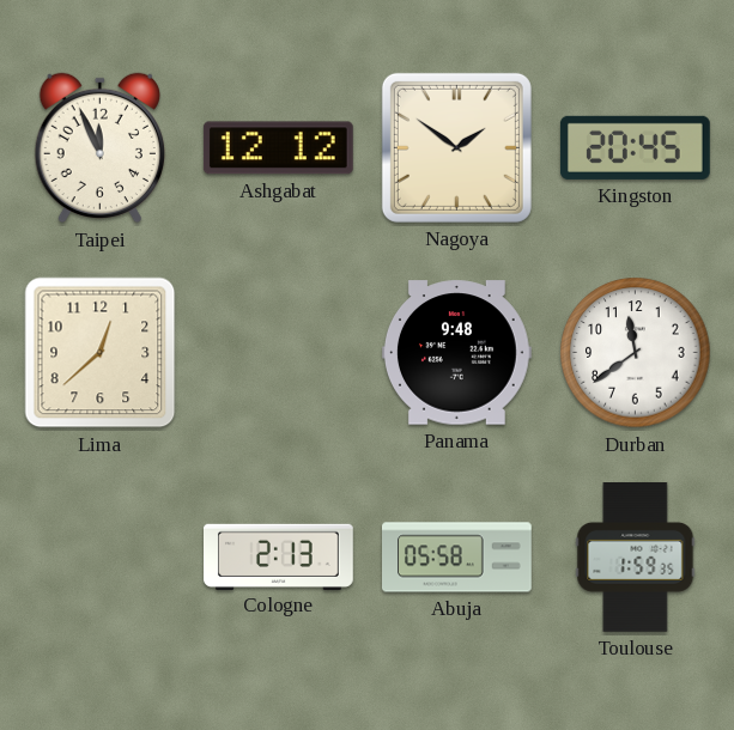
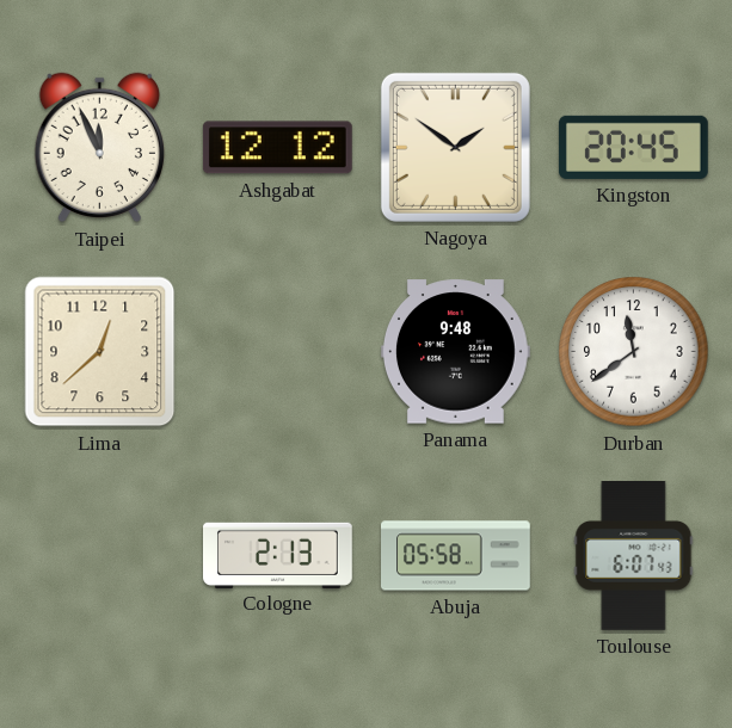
Toulouse: 1:59 -> 6:07 (634, 556)
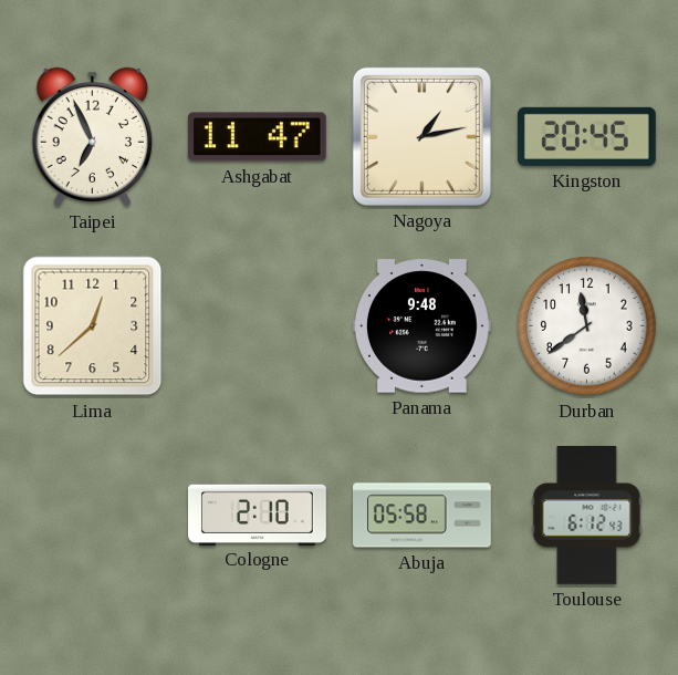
Taipei: 11:56 -> 6:56 (92, 137)
Ashgabat: 12:12 -> 11:47 (257, 137)
Nagoya: 1:51 -> 1:13 (421, 136)
Cologne: 2:13 -> 2:10 (258, 515)
Toulouse: 6:07 -> 6:12 (587, 516)
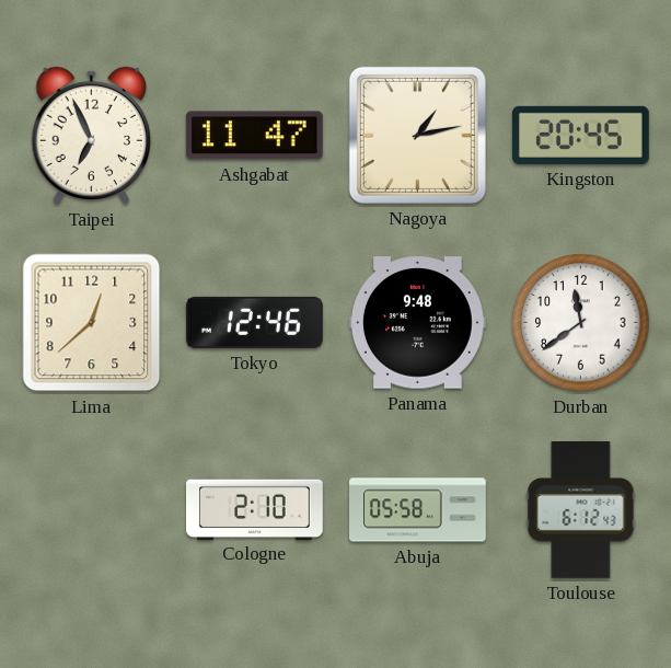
Tokyo: none -> 12:46 (255, 322)
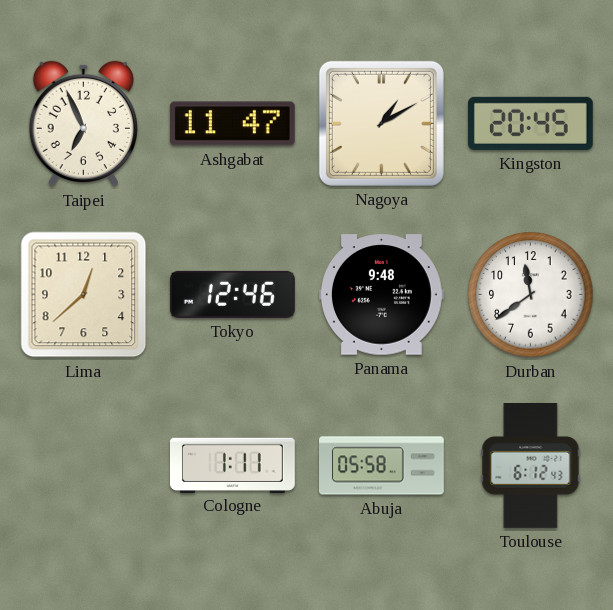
Nagoya: 1:13 -> 1:10 (381, 123)
Cologne: 2:10 -> 1:11 (233, 465)
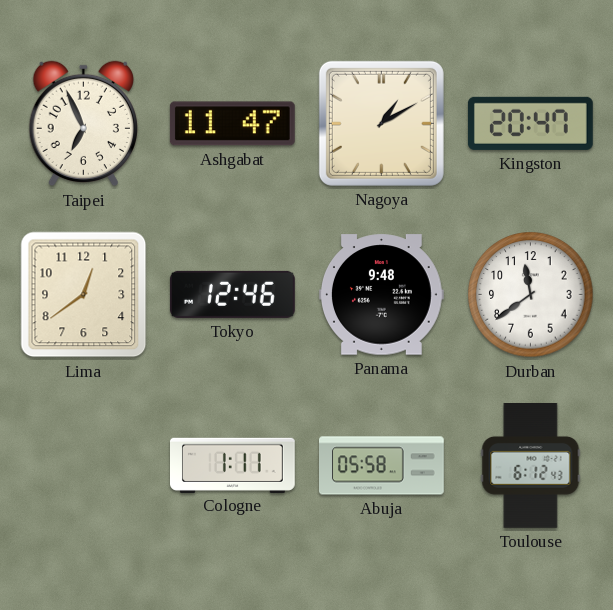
Kingston: 20:45 -> 20:47 (530, 123)
Lima: 12:38 -> 12:39 (84, 295)
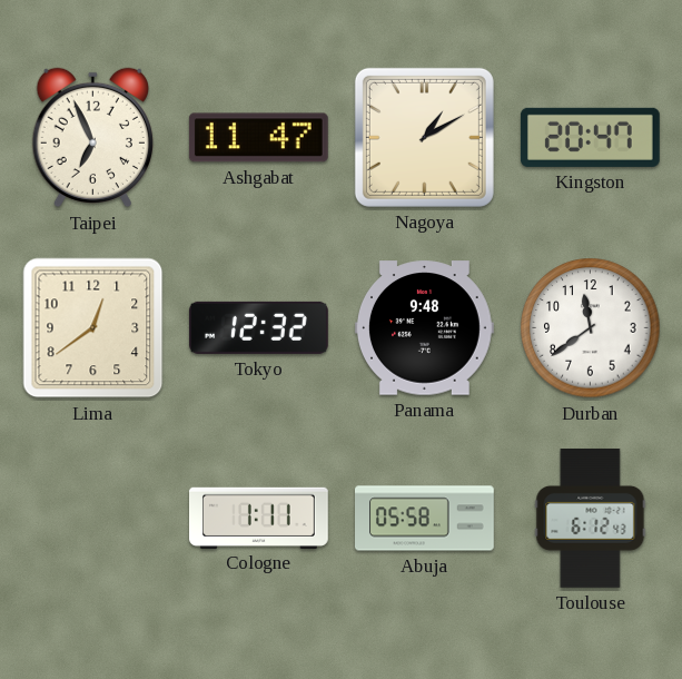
Tokyo: 12:46 -> 12:32 (259, 327)
